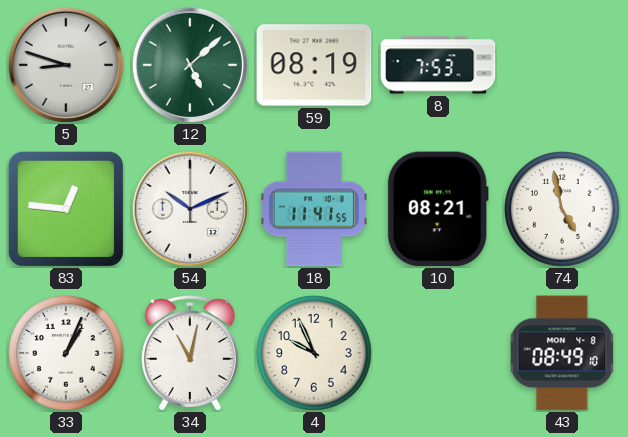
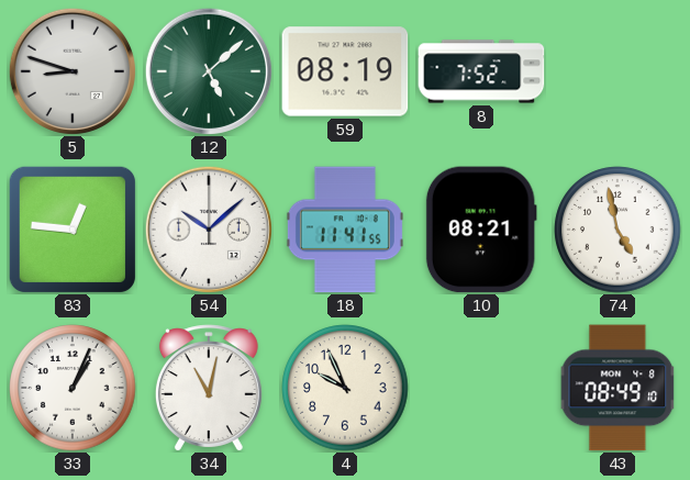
8: 7:53 -> 7:52 (481, 71)
54: 10:11 -> 10:08 (209, 230)
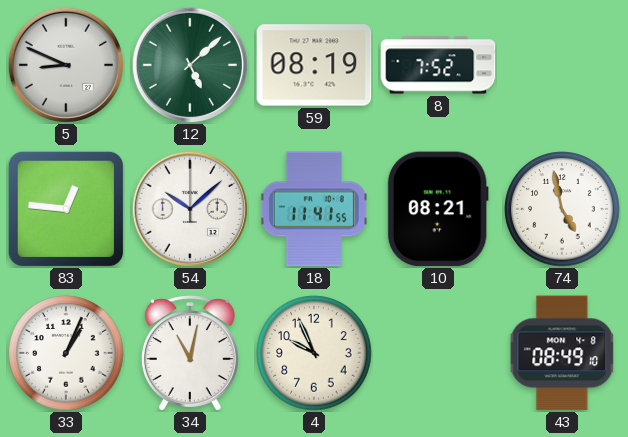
5: 8:48 -> 8:49 (66, 65)
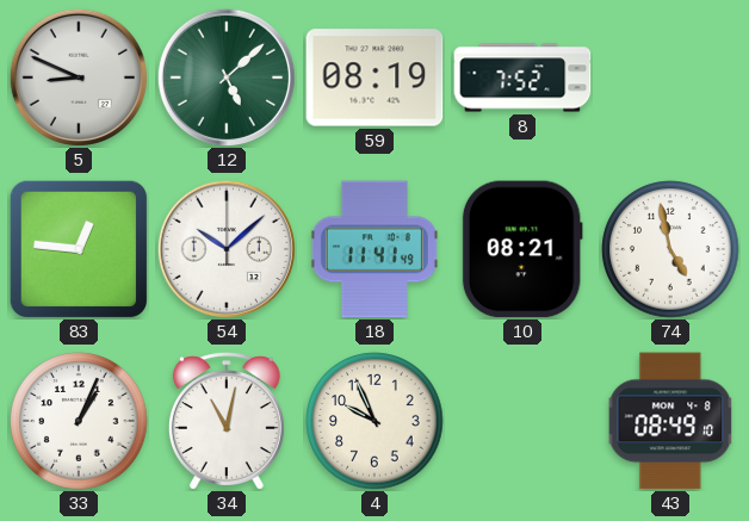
18: 11:41:55 -> 11:41:49 (374, 249)
